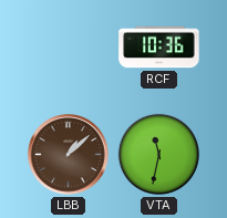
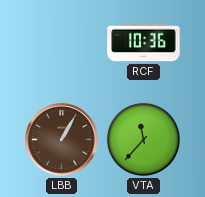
LBB: 1:08 -> 1:05 (62, 140)
VTA: 11:32 -> 11:37 (143, 139)
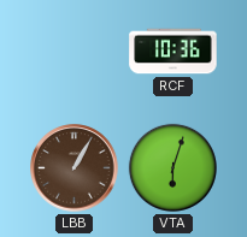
VTA: 11:37 -> 6:03 (172, 167)
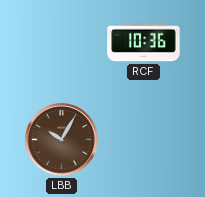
LBB: 1:05 -> 10:05 (62, 140)
VTA: 6:03 -> none (172, 167)
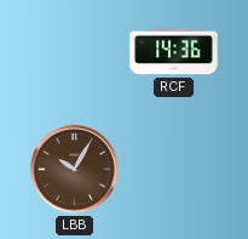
RCF: 10:36 -> 14:36 (174, 52)
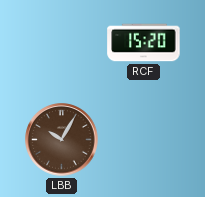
RCF: 14:36 -> 15:20 (144, 43)
